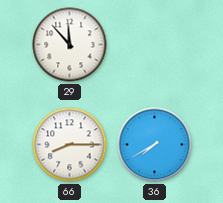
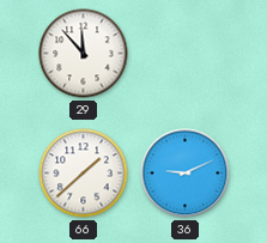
66: 8:15 -> 1:38 (84, 174)
36: 7:40 -> 9:11 (186, 174)
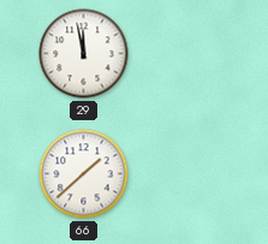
29: 11:53 -> 11:58 (84, 54)
36: 9:11 -> none (186, 174)
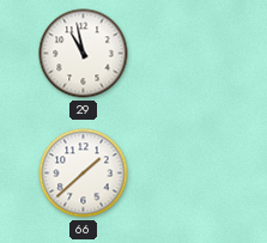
29: 11:58 -> 10:58 (84, 54)
